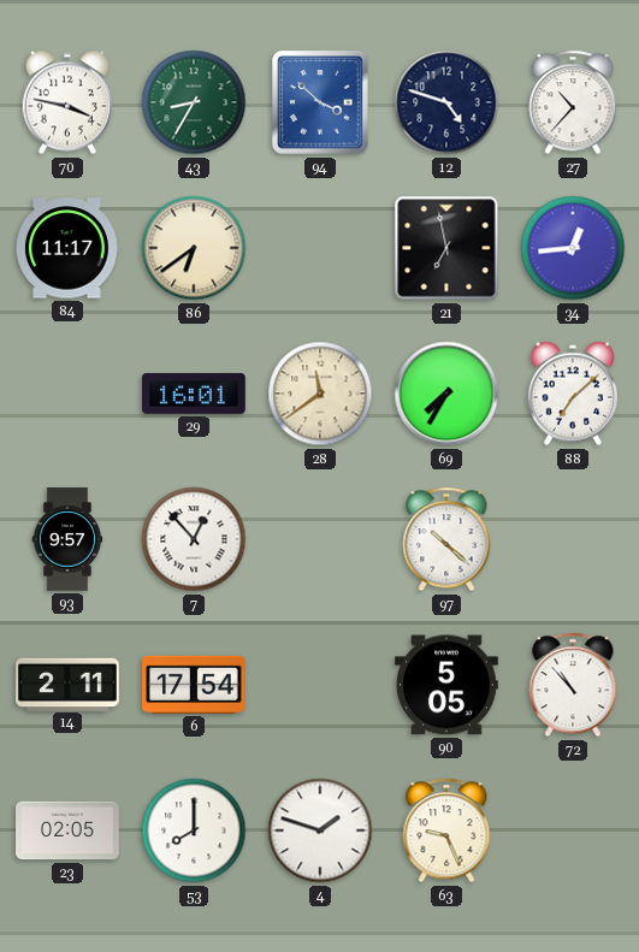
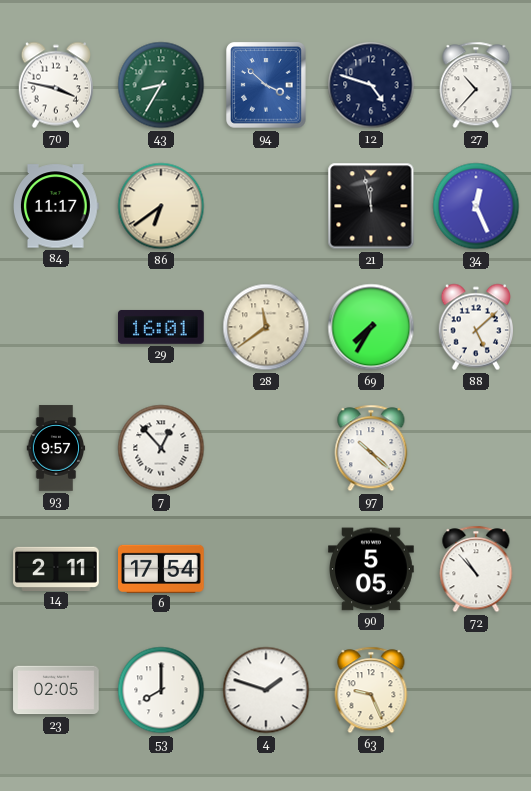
21: 6:58 -> 11:58 (371, 206)
34: 12:44 -> 12:26 (476, 206)
88: 7:08 -> 5:08 (475, 327)
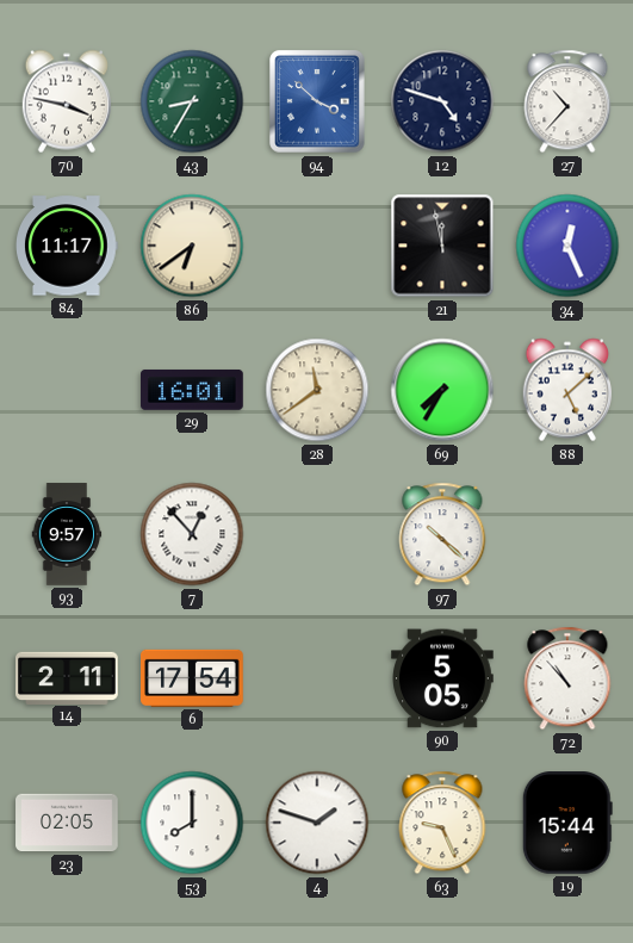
19: none -> 15:44 (567, 824)
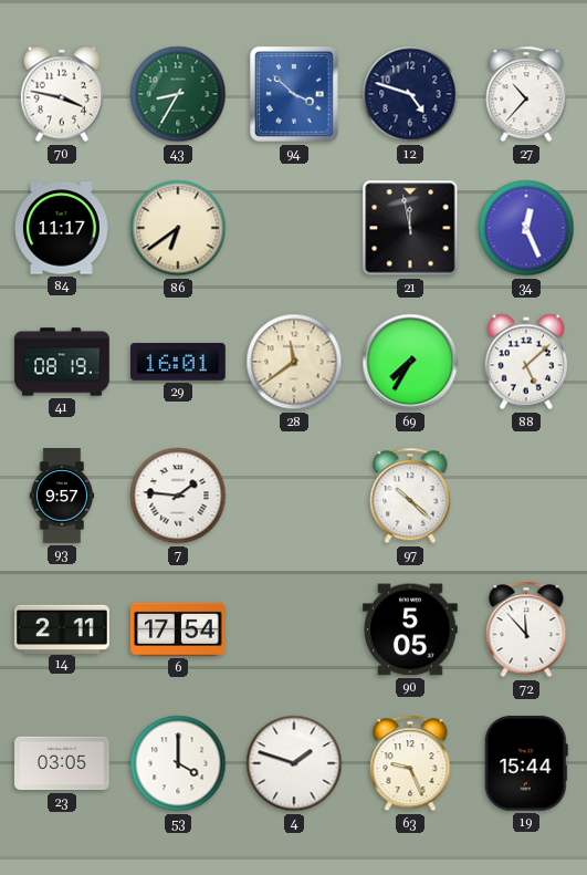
41: none -> 08:19 (62, 362)
7: 12:53 -> 1:46 (178, 496)
72: 10:53 -> 11:53 (526, 629)
23: 02:05 -> 03:05 (62, 763)
53: 8:00 -> 4:00 (178, 763)
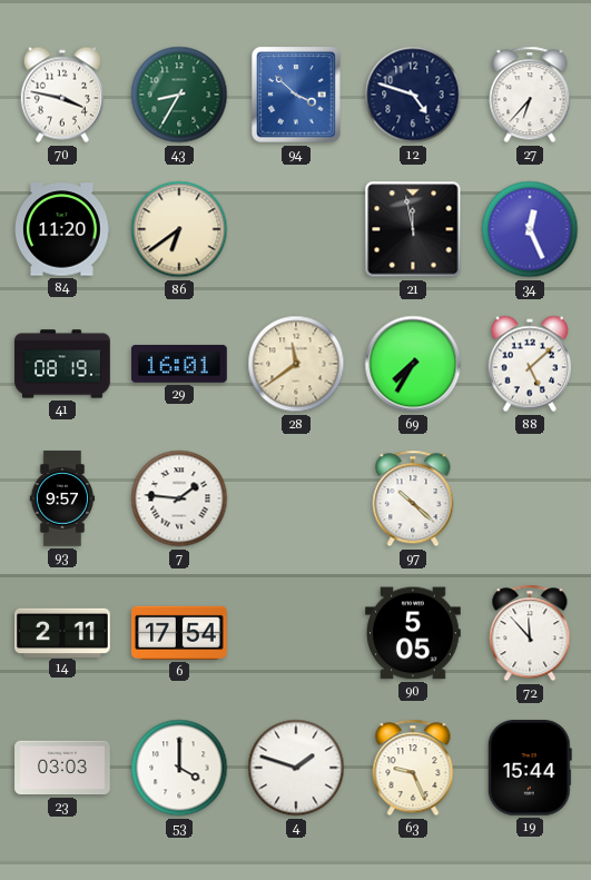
27: 10:37 -> 6:37 (530, 95)
84: 11:17 -> 11:20 (63, 229)
23: 03:05 -> 03:03 (62, 768)
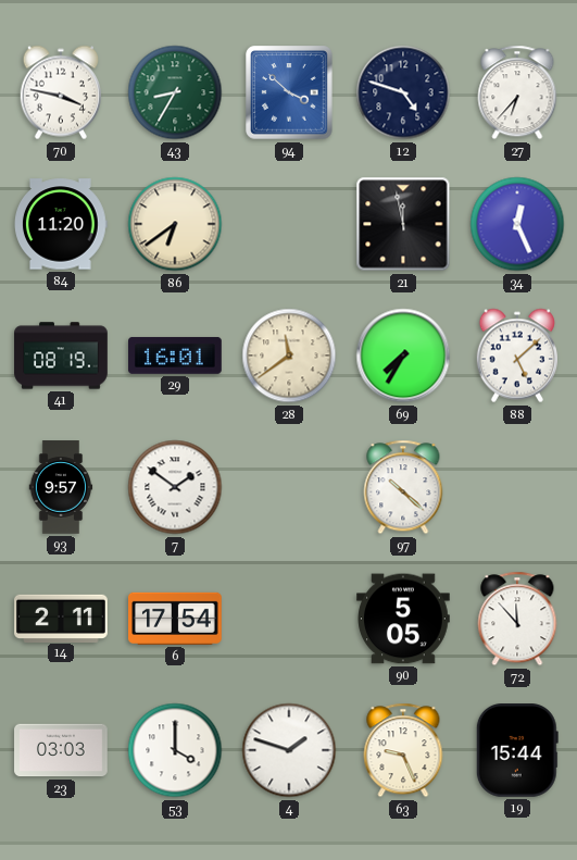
7: 1:46 -> 1:51 (175, 487)
